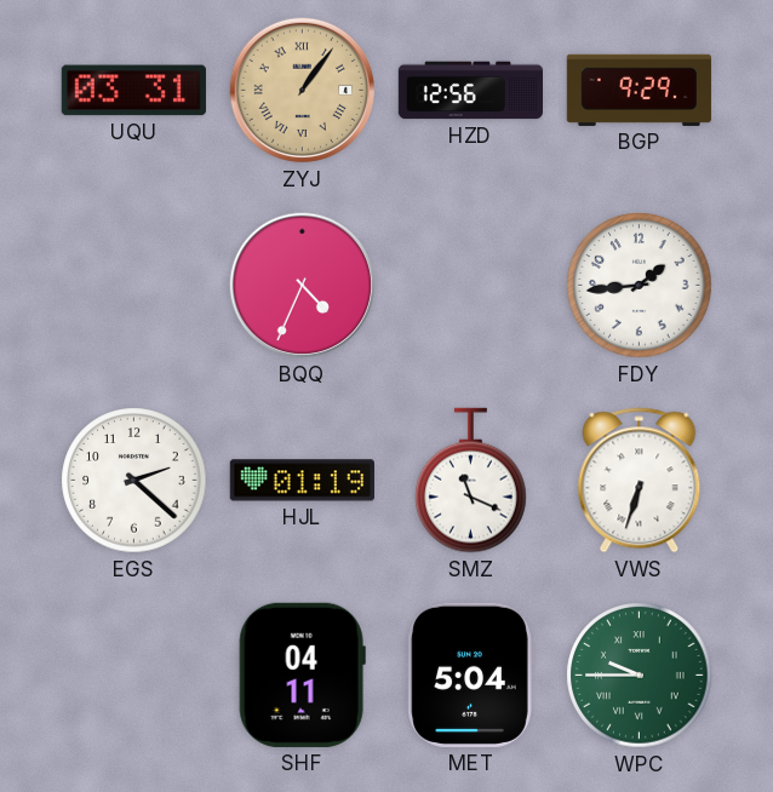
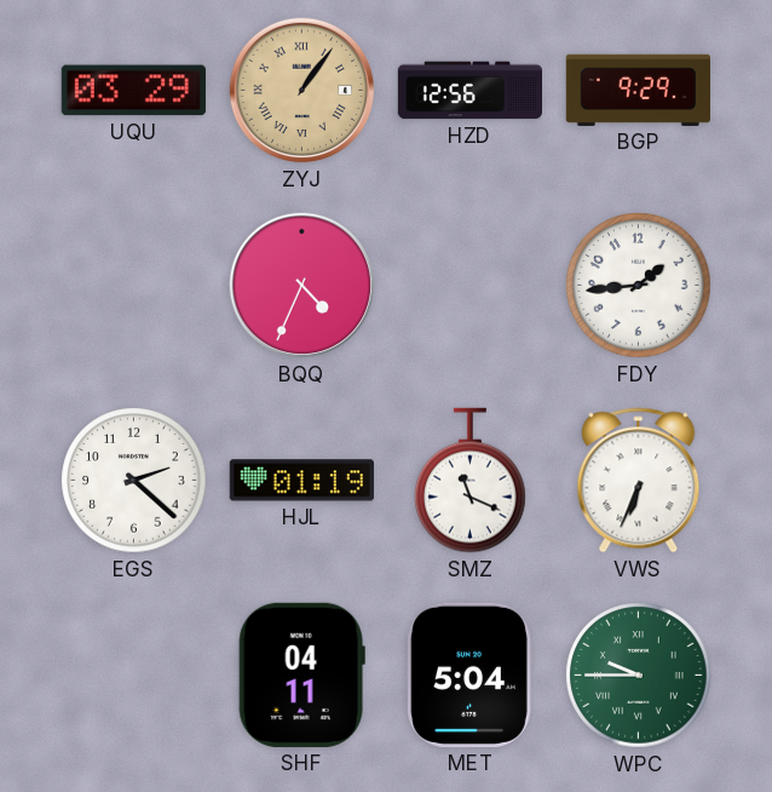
UQU: 03:31 -> 03:29 (133, 91)
VWS: 6:33 -> 6:34 (639, 481)
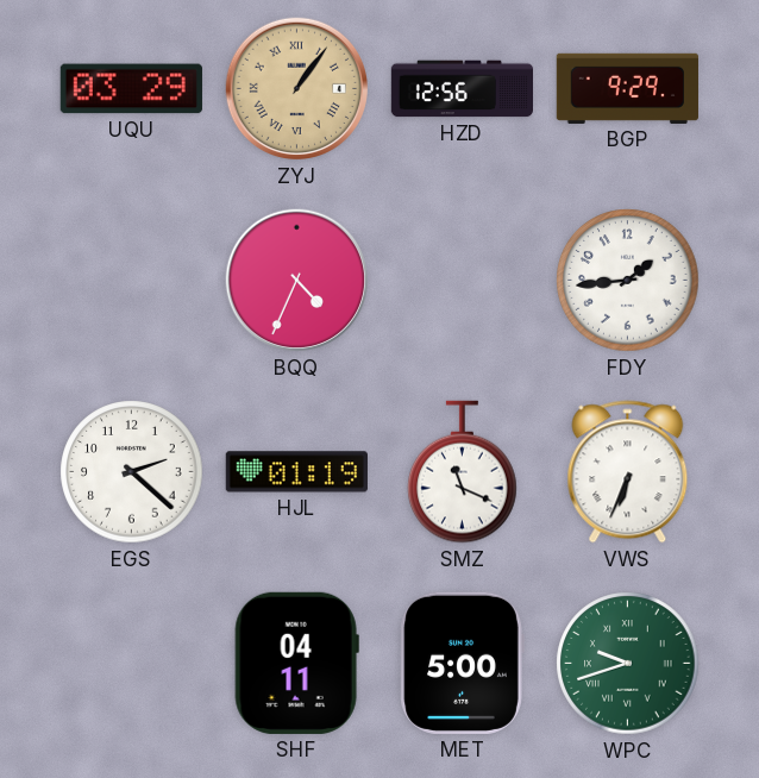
MET: 5:04 -> 5:00 (462, 663)
WPC: 9:45 -> 9:42 (628, 664)
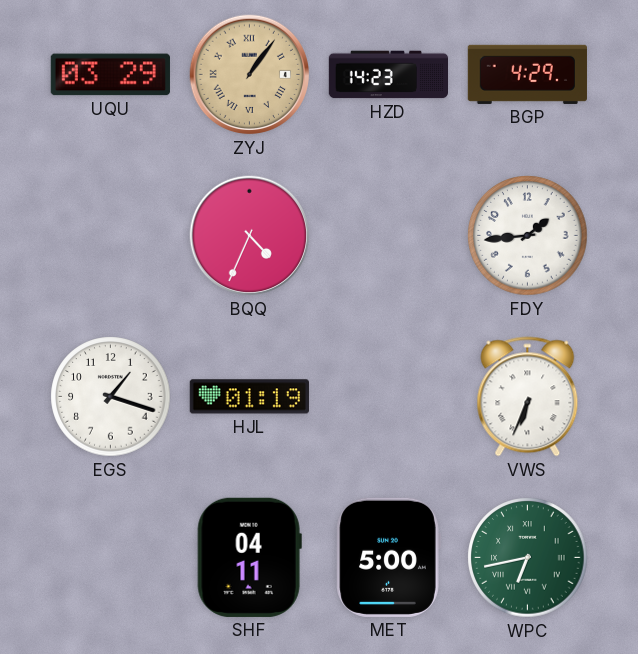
HZD: 12:56 -> 14:23 (388, 75)
BGP: 9:29 -> 4:29 (527, 74)
EGS: 2:22 -> 1:18 (111, 397)
SMZ: 11:19 -> none (463, 472)
WPC: 9:42 -> 6:43 (528, 558)
